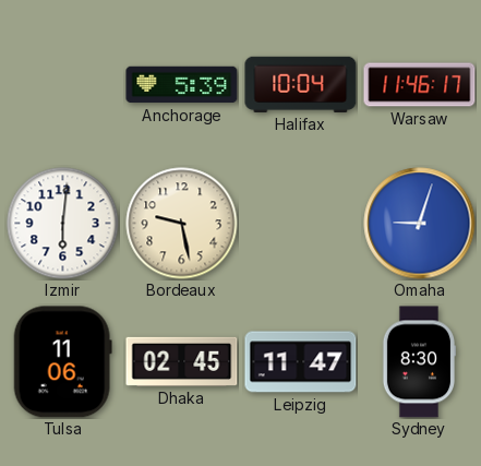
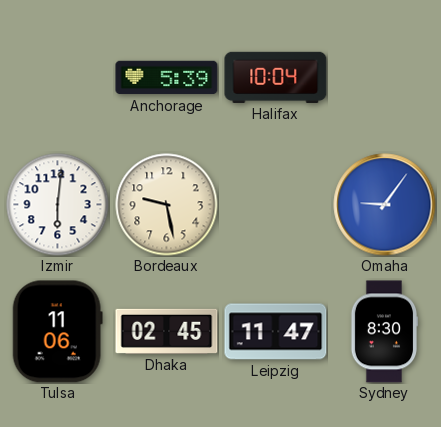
Warsaw: 11:46 -> none (420, 85)
Omaha: 9:03 -> 9:06 (385, 205)
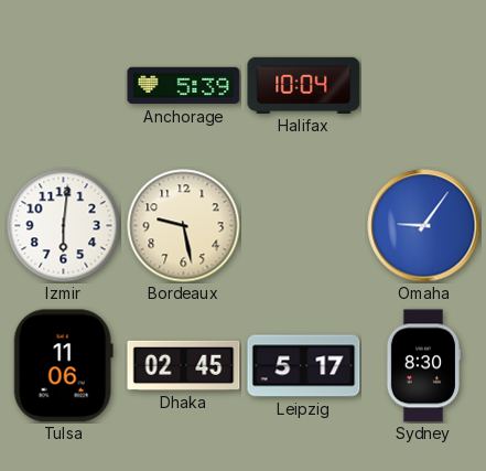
Leipzig: 11:47 -> 5:17 (304, 366)
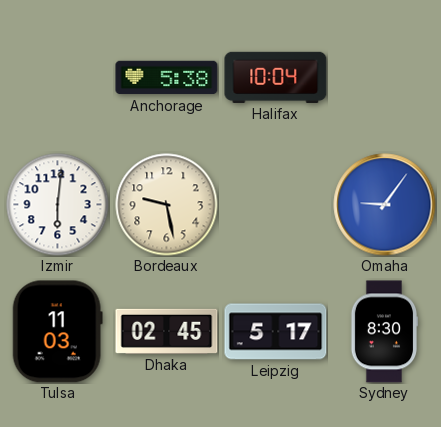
Anchorage: 5:39 -> 5:38 (167, 78)
Tulsa: 11:06 -> 11:03 (57, 332)
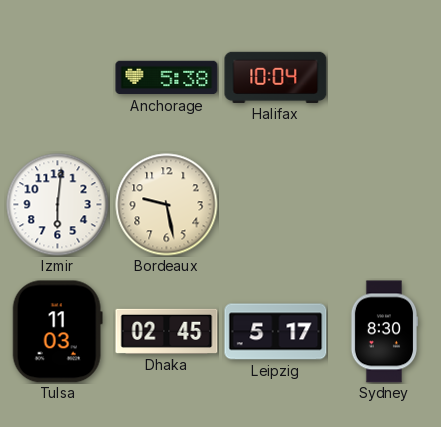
Omaha: 9:06 -> none (385, 205)
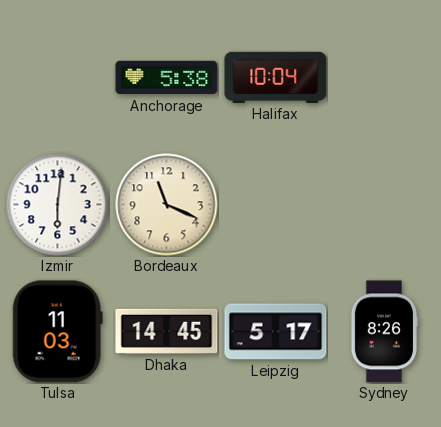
Bordeaux: 9:28 -> 11:19 (167, 205)
Dhaka: 02:45 -> 14:45 (167, 331)
Sydney: 8:30 -> 8:26 (383, 332)
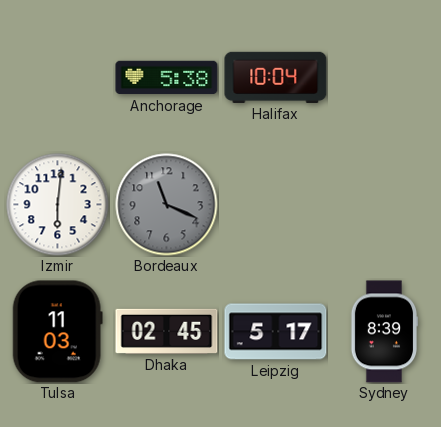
Bordeaux dial: cream -> grey (167, 205)
Dhaka: 14:45 -> 02:45 (167, 331)
Sydney: 8:26 -> 8:39 (383, 332)
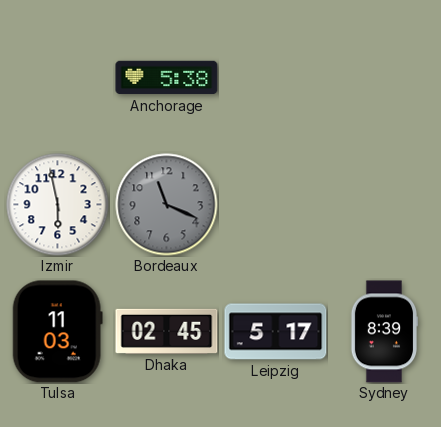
Halifax: 10:04 -> none (276, 77)
Izmir: 6:01 -> 5:58 (58, 205)
